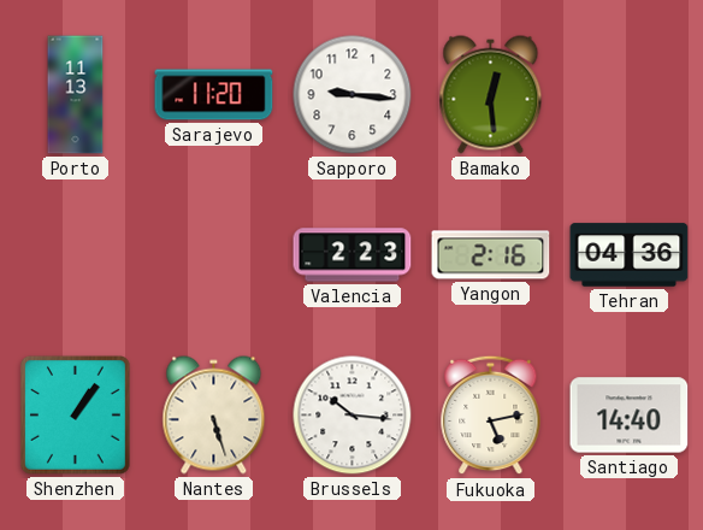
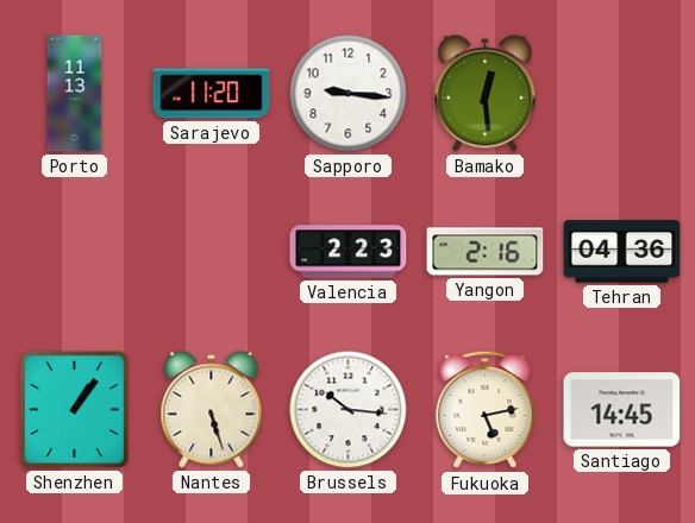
Santiago: 14:40 -> 14:45 (622, 410)
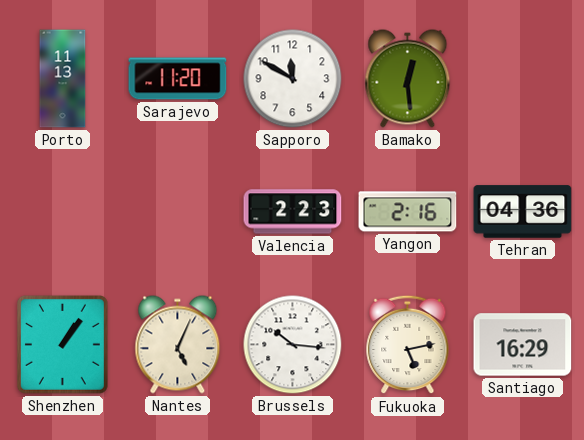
Sapporo: 9:16 -> 11:50 (293, 79)
Nantes: 5:27 -> 5:04 (178, 345)
Santiago: 14:45 -> 16:29 (523, 345)
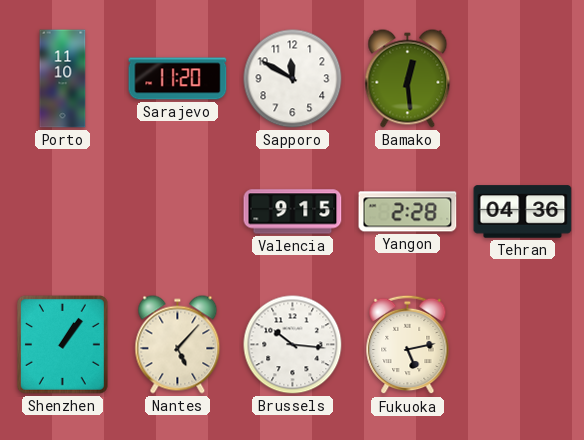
Porto: 11:13 -> 11:10 (63, 79)
Valencia: 2:23 -> 9:15 (293, 212)
Yangon: 2:16 -> 2:28 (408, 212)
Nantes: 5:04 -> 5:07 (178, 345)
Santiago: 16:29 -> none (523, 345)
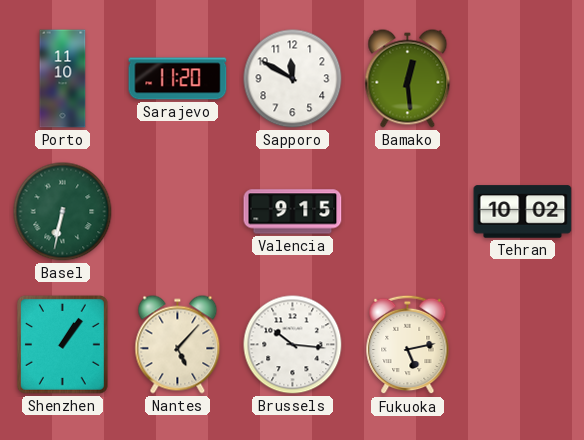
Basel: none -> 6:32 (63, 212)
Yangon: 2:28 -> none (408, 212)
Tehran: 04:36 -> 10:02 (523, 212)
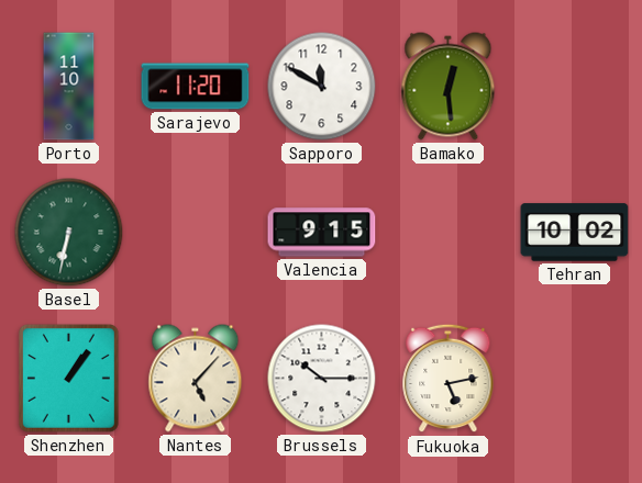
Brussels: 10:16 -> 10:15 (322, 379)
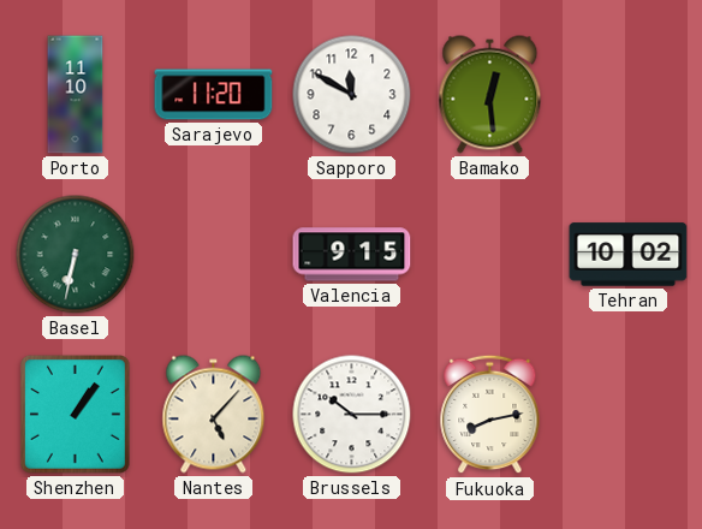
Fukuoka: 5:13 -> 8:13 (490, 415)
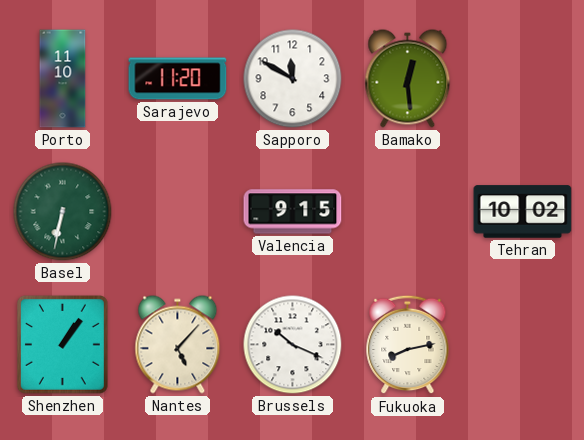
Brussels: 10:15 -> 10:19 (293, 345)
